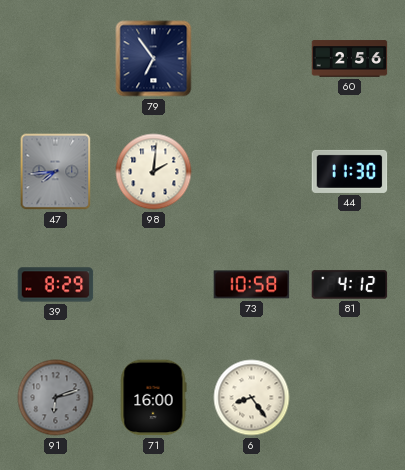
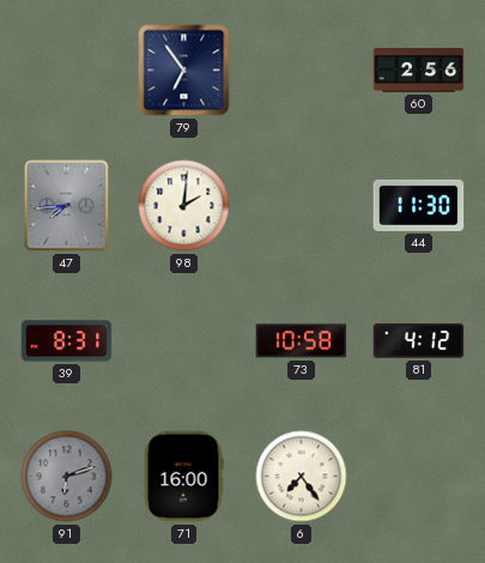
39: 8:29 -> 8:31 (67, 341)
6: 8:24 -> 7:24 (302, 477)
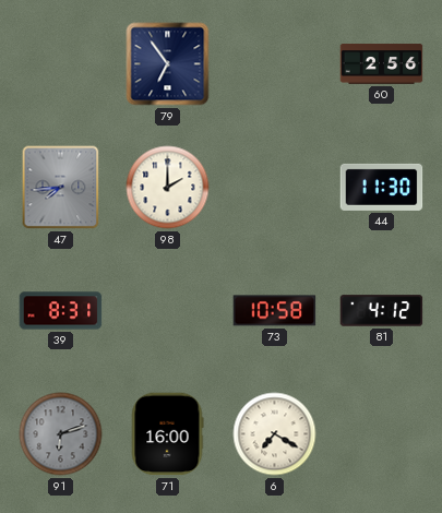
98: 2:01 -> 2:00 (168, 188)
6: 7:24 -> 7:20 (275, 434)
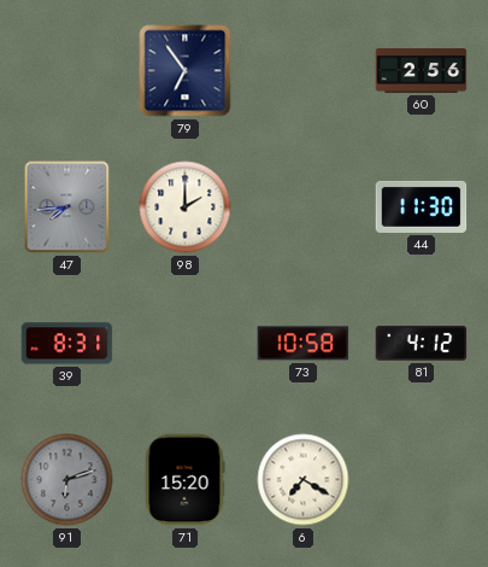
71: 16:00 -> 15:20 (184, 480)
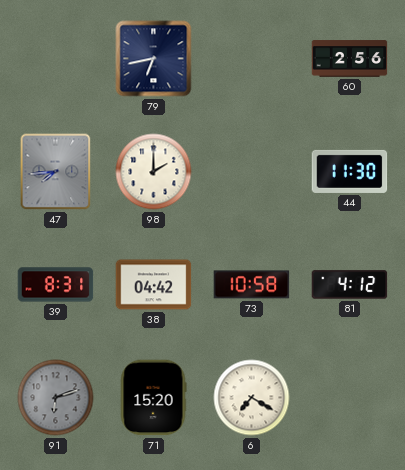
79: 6:54 -> 6:43 (154, 59)
38: none -> 04:42 (154, 285)
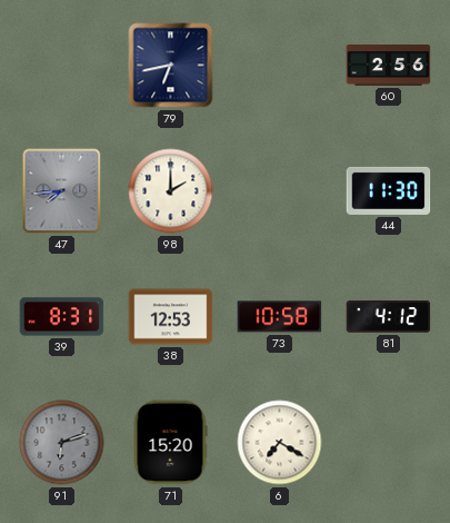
38: 04:42 -> 12:53 (171, 317)
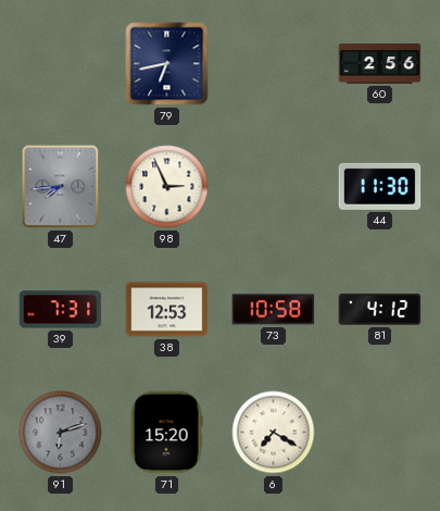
98: 2:00 -> 2:56 (167, 187)
39: 8:31 -> 7:31 (61, 310)
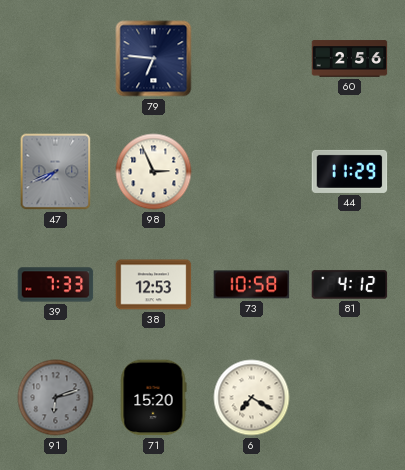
79: 6:43 -> 6:46 (154, 59)
47: 7:44 -> 7:41 (56, 172)
44: 11:30 -> 11:29 (350, 171)
39: 7:31 -> 7:33 (56, 285)
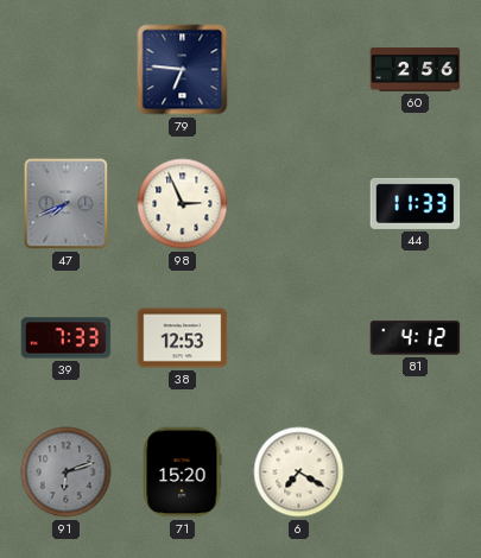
44: 11:29 -> 11:33 (416, 203)
73: 10:58 -> none (252, 285)
